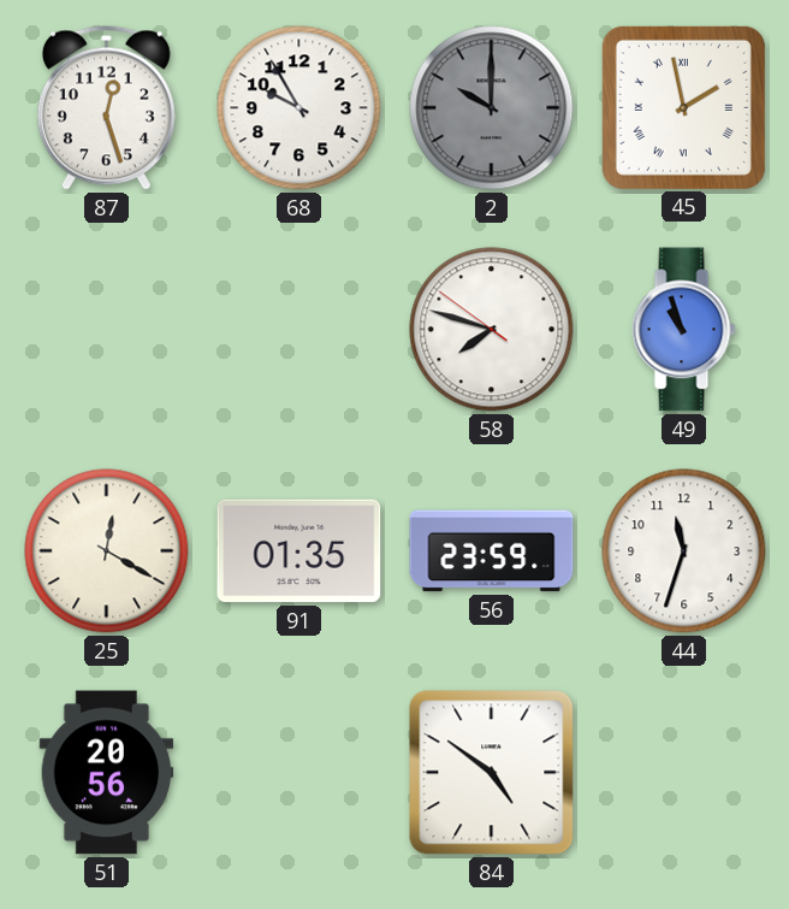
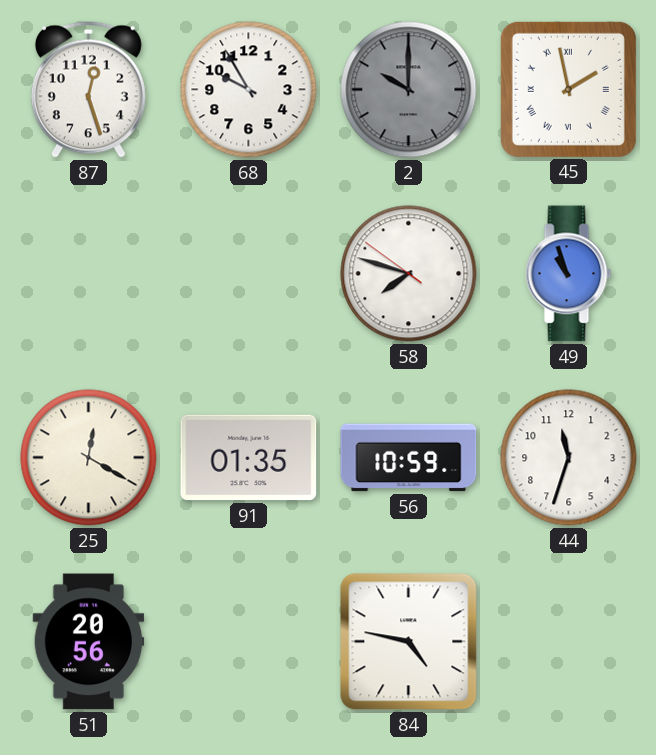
56: 23:59 -> 10:59 (409, 458)
84: 4:51 -> 4:47 (409, 642)
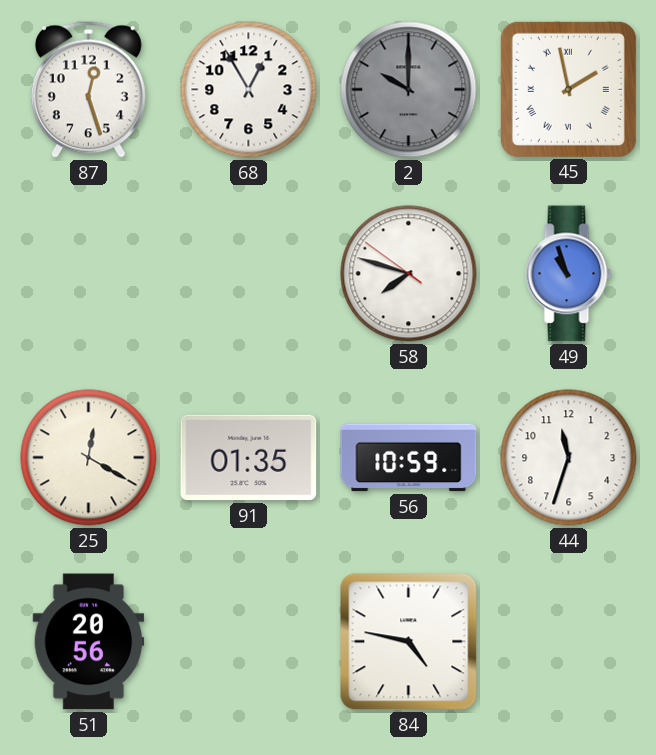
68: 9:55 -> 12:55 (249, 90)
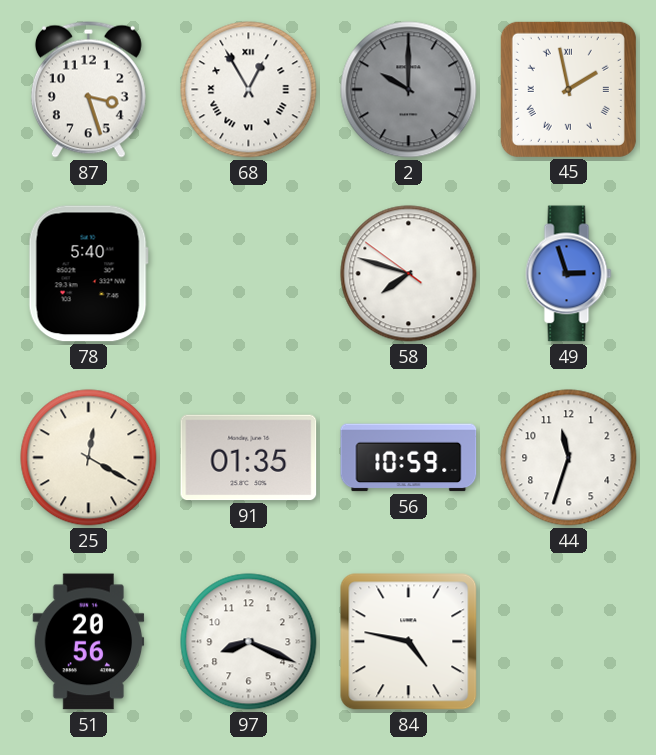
87: 12:27 -> 3:27 (88, 89)
68 numerals: Arabic -> Roman (249, 90)
78: none -> 5:40 (88, 274)
49: 10:57 -> 2:57 (569, 274)
97: none -> 8:19 (249, 642)
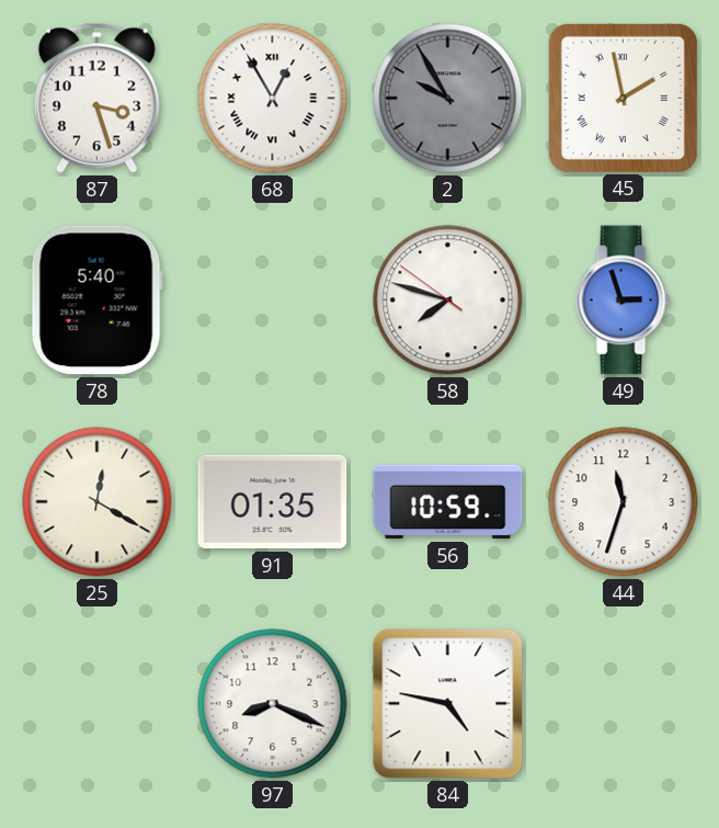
2: 10:00 -> 9:55 (448, 99)
51: 20:56 -> none (89, 642)
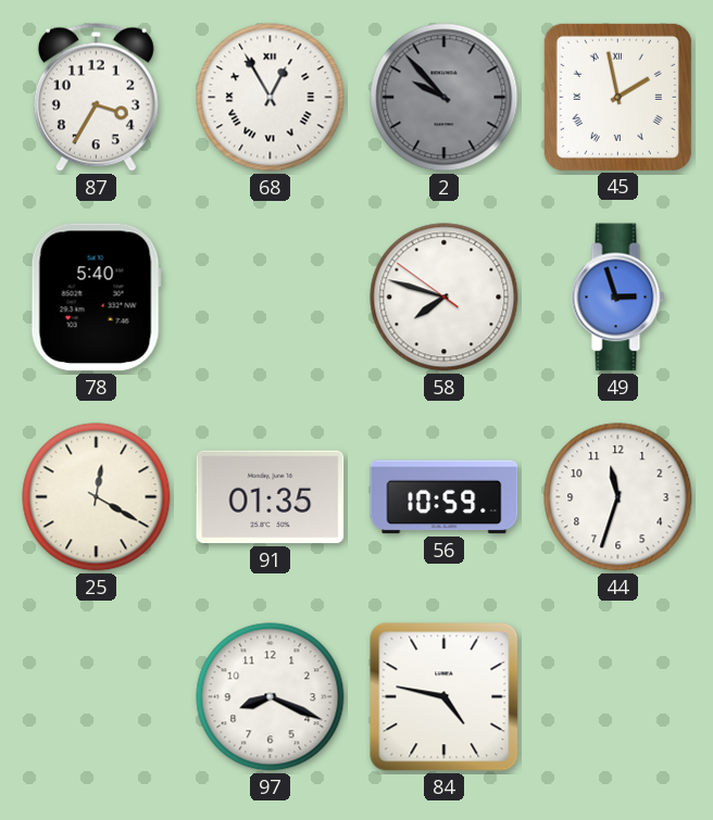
87: 3:27 -> 3:35 (96, 97)
2: 9:55 -> 9:53 (445, 98)
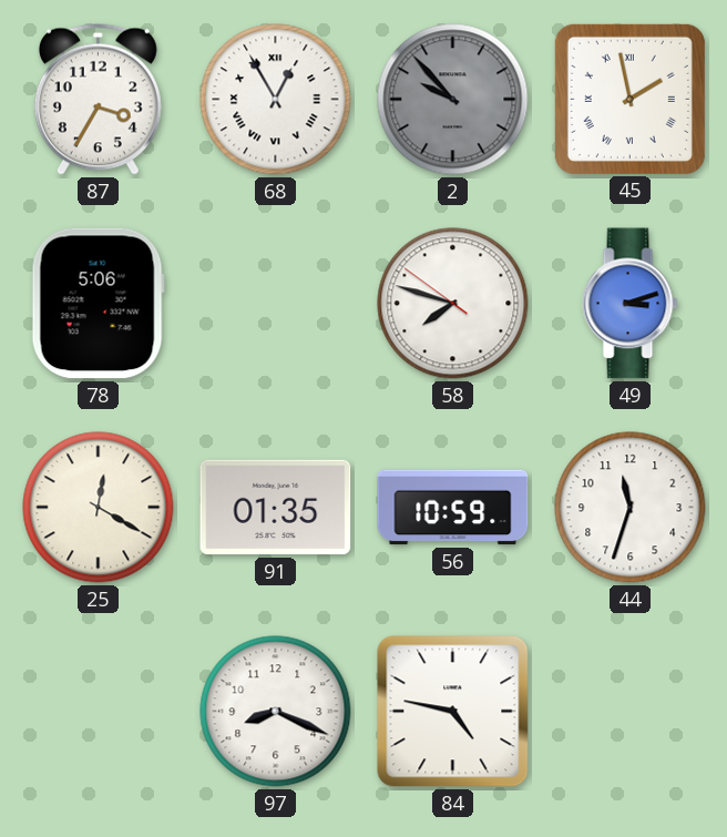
78: 5:40 -> 5:06 (98, 304)
49: 2:57 -> 3:12 (631, 304)
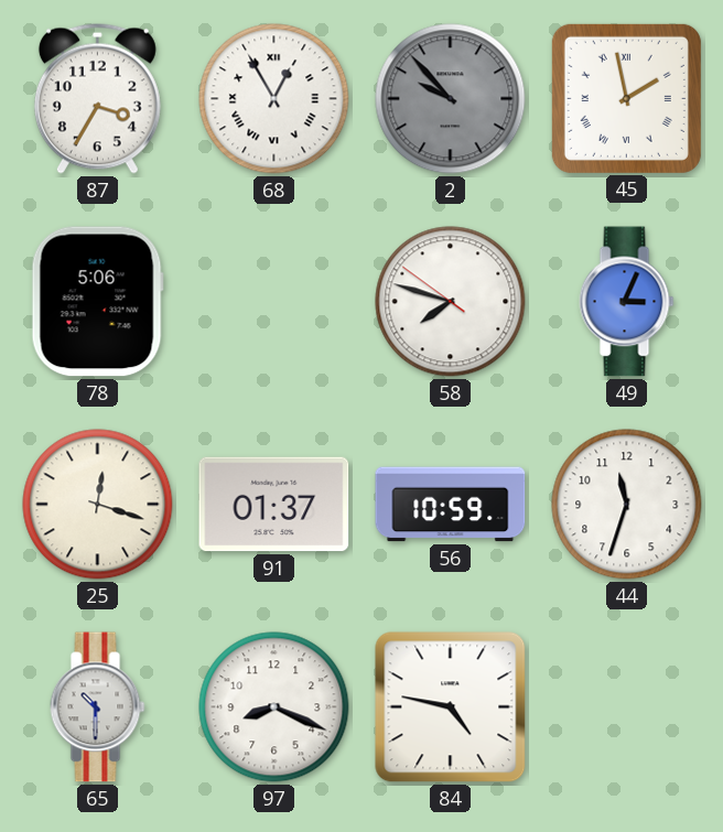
49: 3:12 -> 3:04 (627, 302)
25: 12:20 -> 12:18 (98, 505)
91: 01:35 -> 01:37 (274, 505)
65: none -> 10:30 (98, 707)
